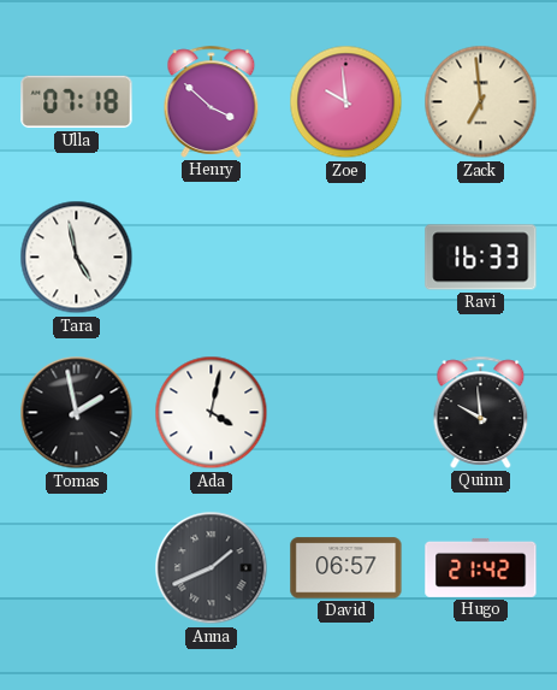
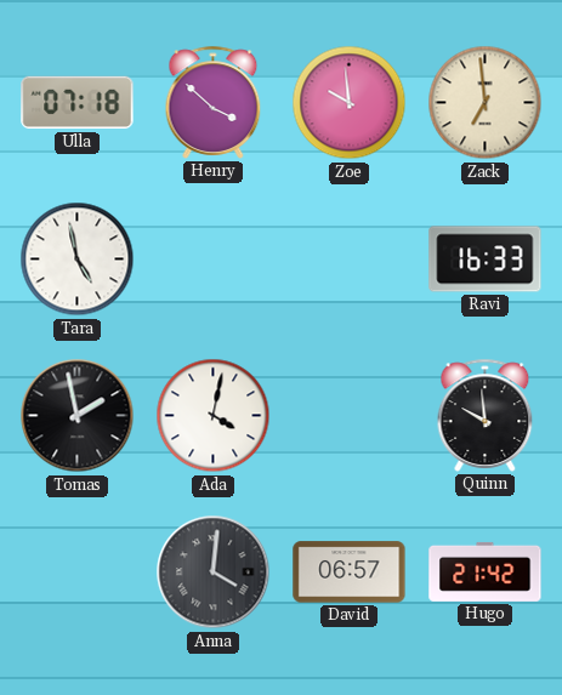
Anna: 1:41 -> 4:01 (214, 572)
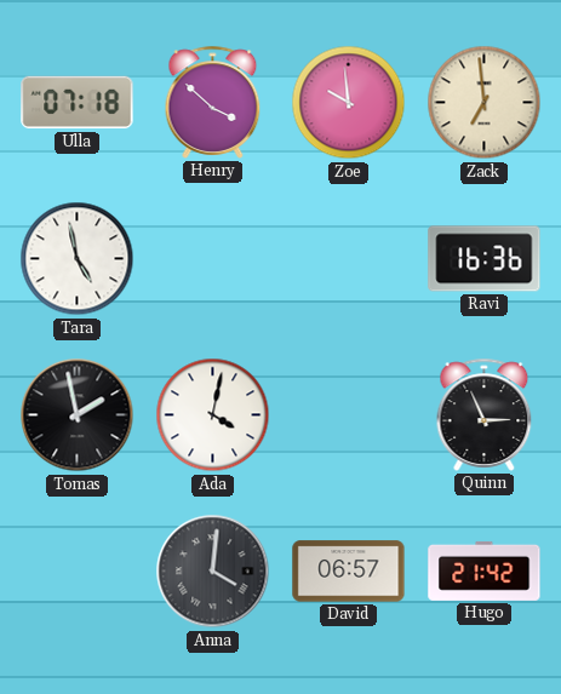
Ravi: 16:33 -> 16:36 (485, 259)
Quinn: 9:59 -> 2:56 (485, 414)
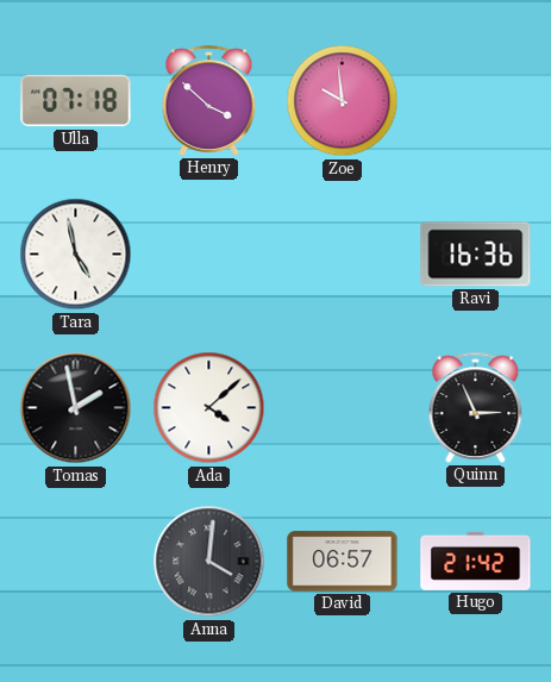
Zack: 6:59 -> none (485, 103)
Ada: 4:02 -> 4:08 (209, 408)
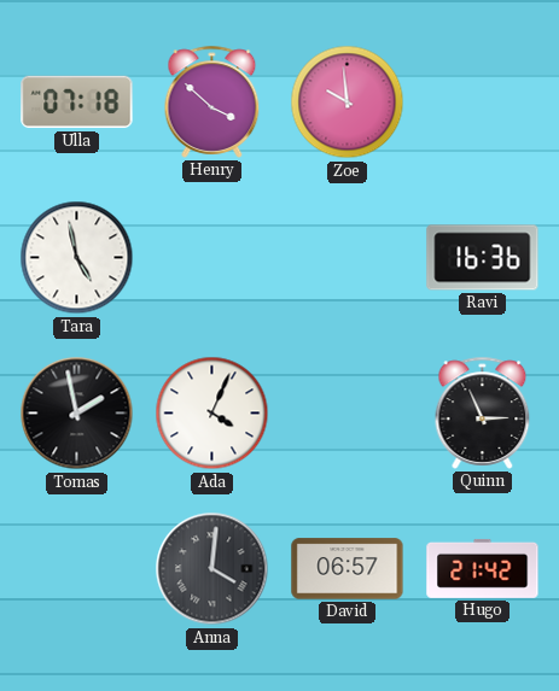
Ada: 4:08 -> 4:04 (212, 414)
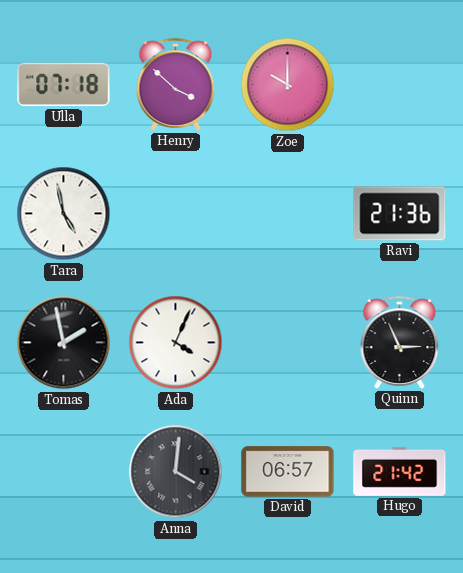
Zoe: 9:59 -> 10:00 (288, 85)
Ravi: 16:36 -> 21:36 (400, 214)
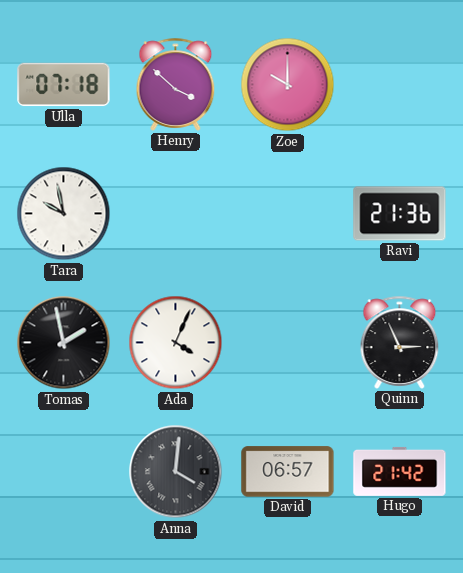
Tara: 4:58 -> 9:58 (64, 214)
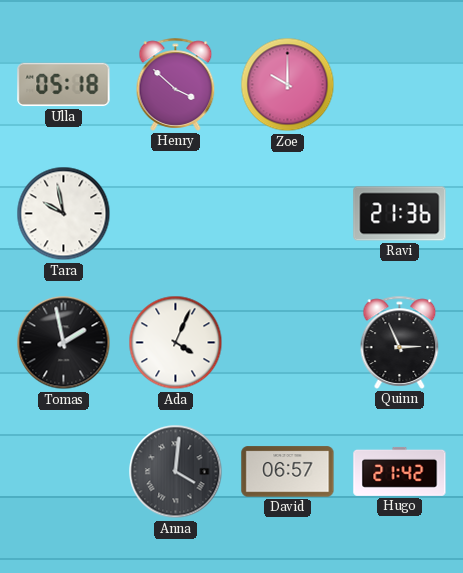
Ulla: 07:18 -> 05:18 (64, 85)
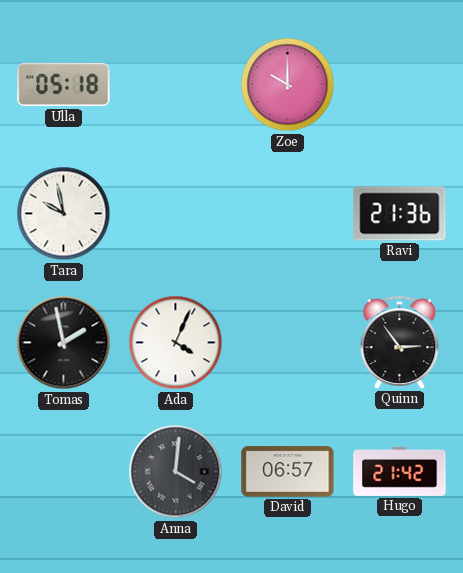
Henry: 3:52 -> none (176, 84)
Quinn: 2:56 -> 2:54 (400, 342)
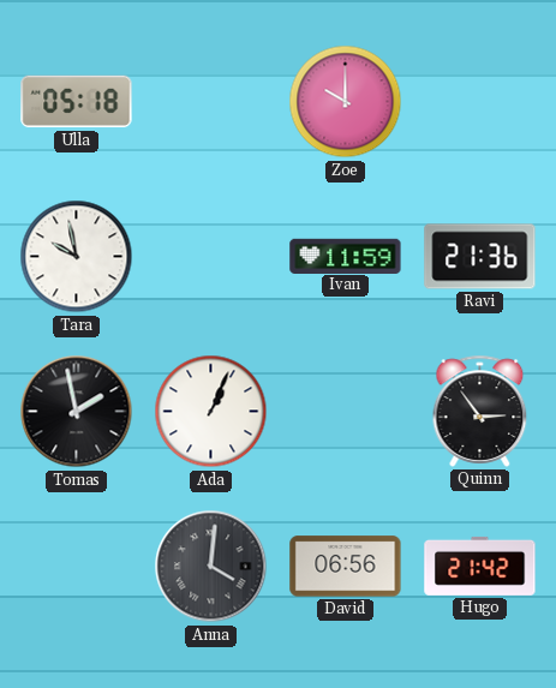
Ivan: none -> 11:59 (346, 256)
Ada: 4:04 -> 1:04 (211, 412)
David: 06:57 -> 06:56 (346, 567)
